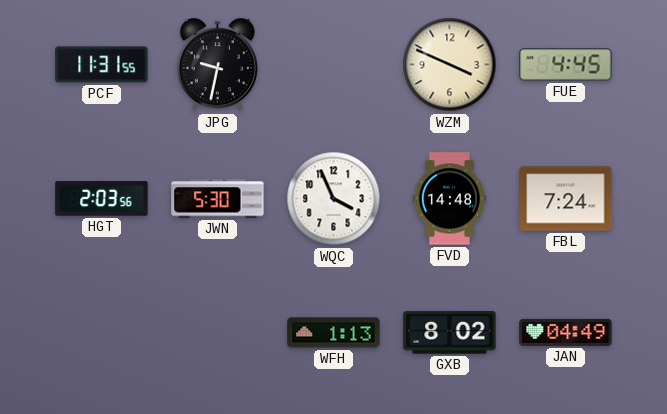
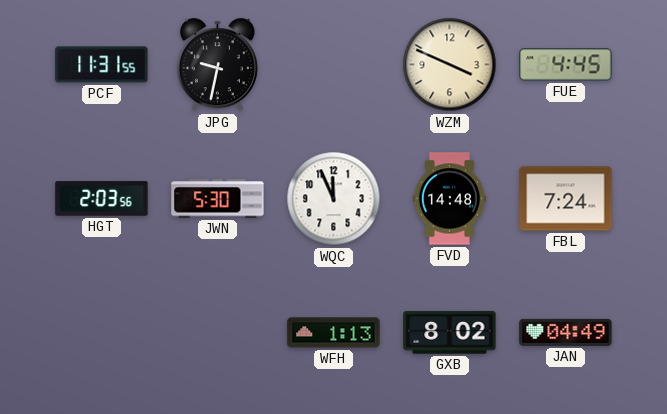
WQC: 3:56 -> 11:56 (334, 199)
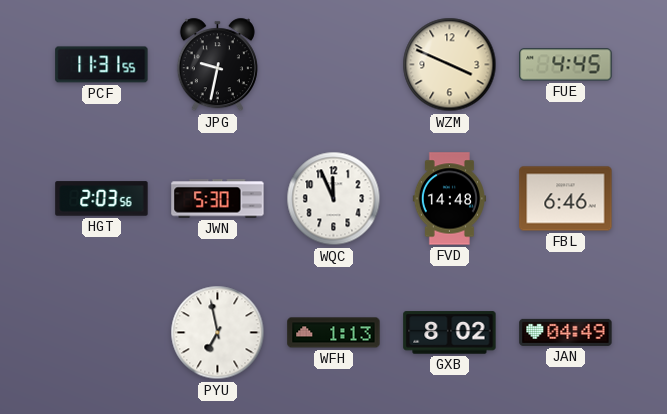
FBL: 7:24 -> 6:46 (566, 199)
PYU: none -> 6:58 (218, 333)
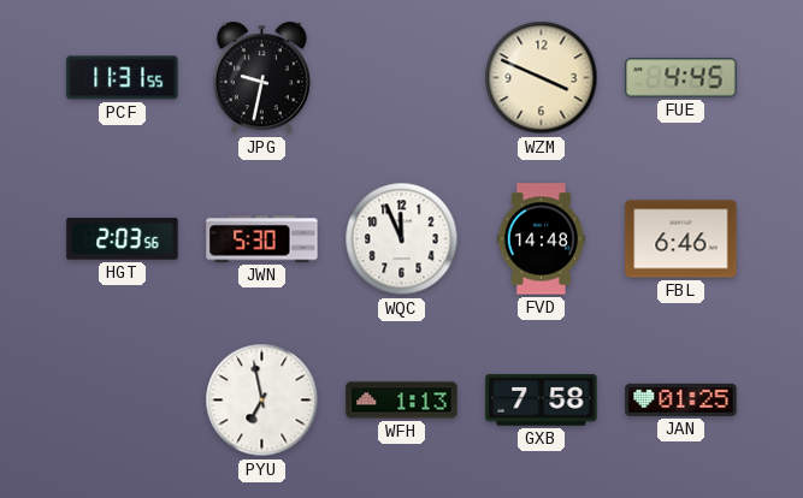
GXB: 8:02 -> 7:58 (542, 401)
JAN: 04:49 -> 01:25 (681, 399)
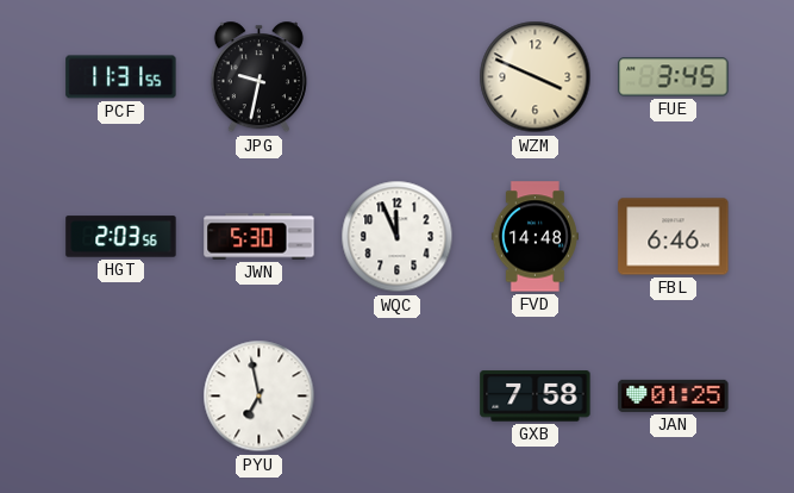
FUE: 4:45 -> 3:45 (674, 77)
WFH: 1:13 -> none (402, 401)
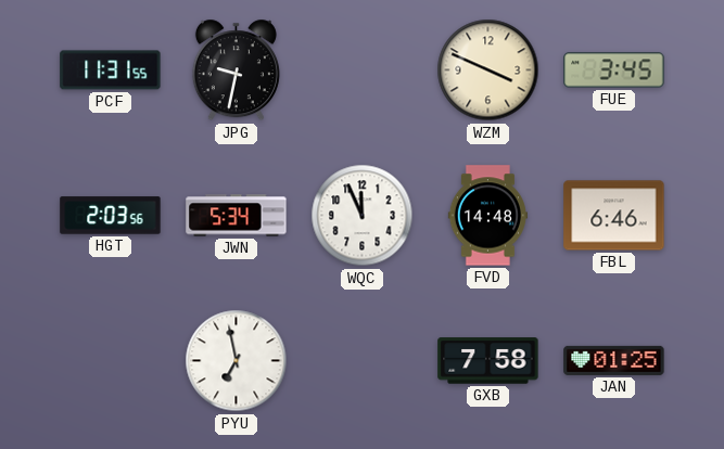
JWN: 5:30 -> 5:34 (237, 216)
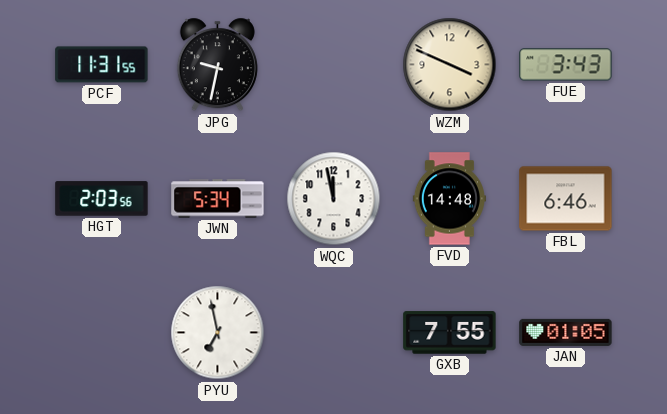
FUE: 3:45 -> 3:43 (566, 65)
WQC: 11:56 -> 11:58 (334, 199)
GXB: 7:58 -> 7:55 (450, 333)
JAN: 01:25 -> 01:05 (566, 332)
